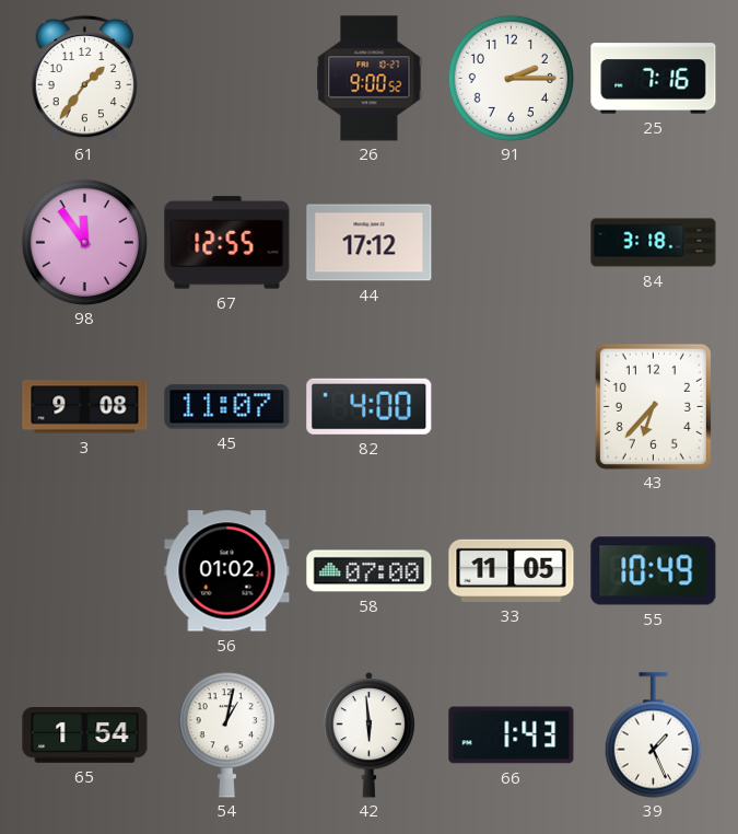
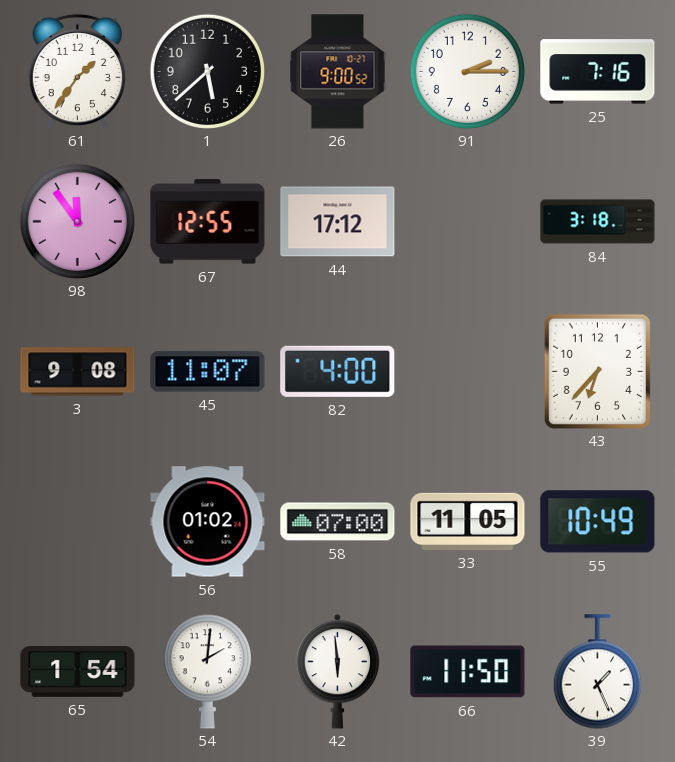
1: none -> 5:38 (207, 71)
54: 1:02 -> 2:01 (207, 672)
66: 1:43 -> 11:50 (468, 672)
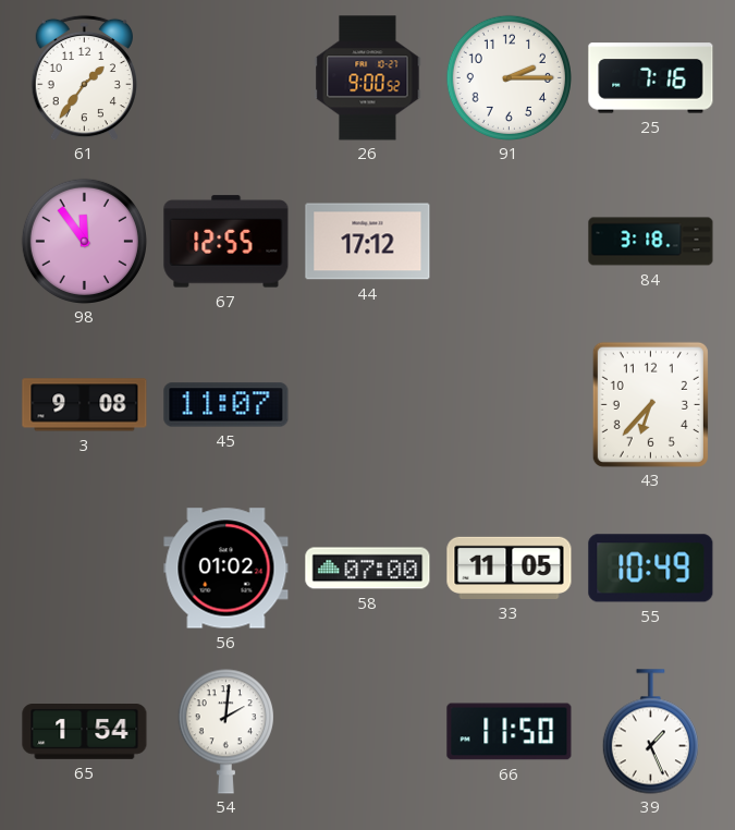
1: 5:38 -> none (207, 71)
82: 4:00 -> none (338, 371)
42: 5:59 -> none (338, 671)
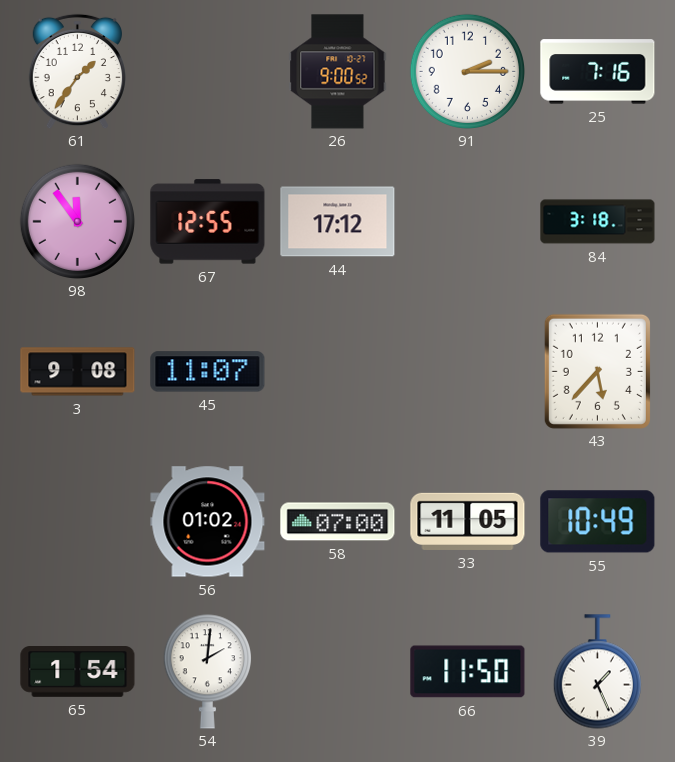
43: 6:37 -> 5:37 (597, 371)
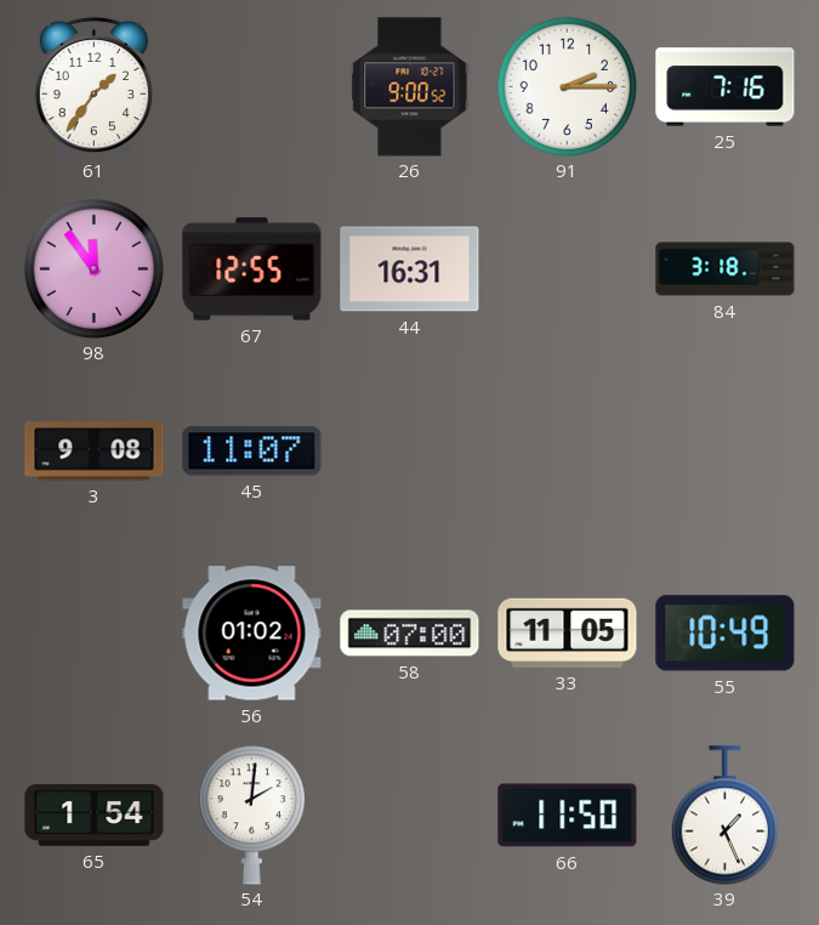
44: 17:12 -> 16:31 (410, 269)
43: 5:37 -> none (597, 371)
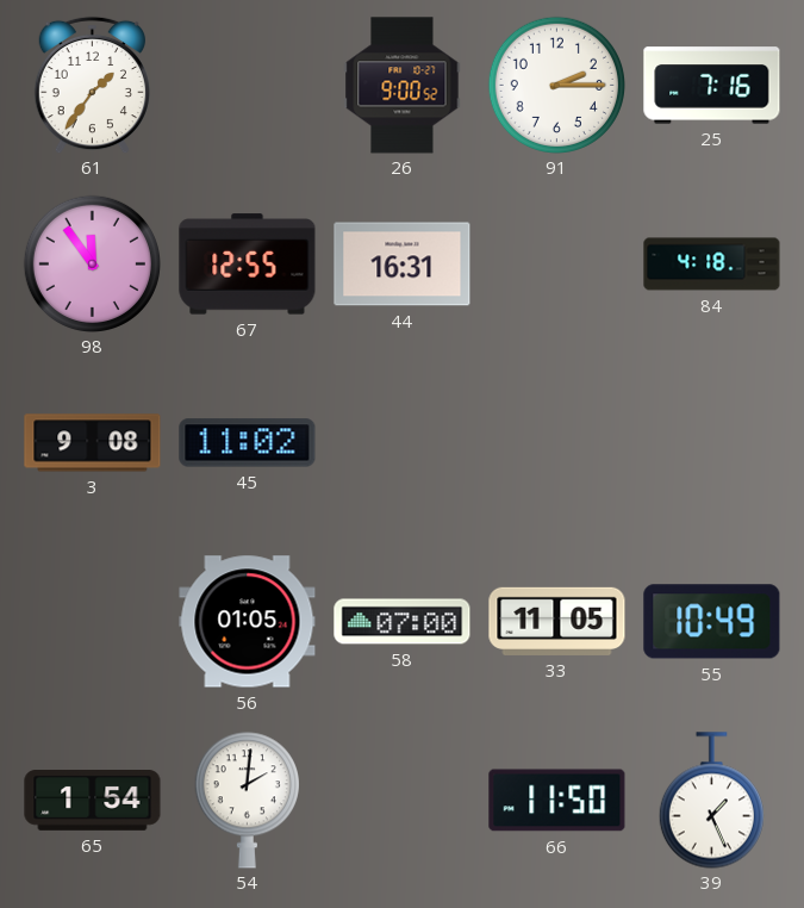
84: 3:18 -> 4:18 (712, 265)
45: 11:07 -> 11:02 (248, 443)
56: 01:02 -> 01:05 (248, 622)
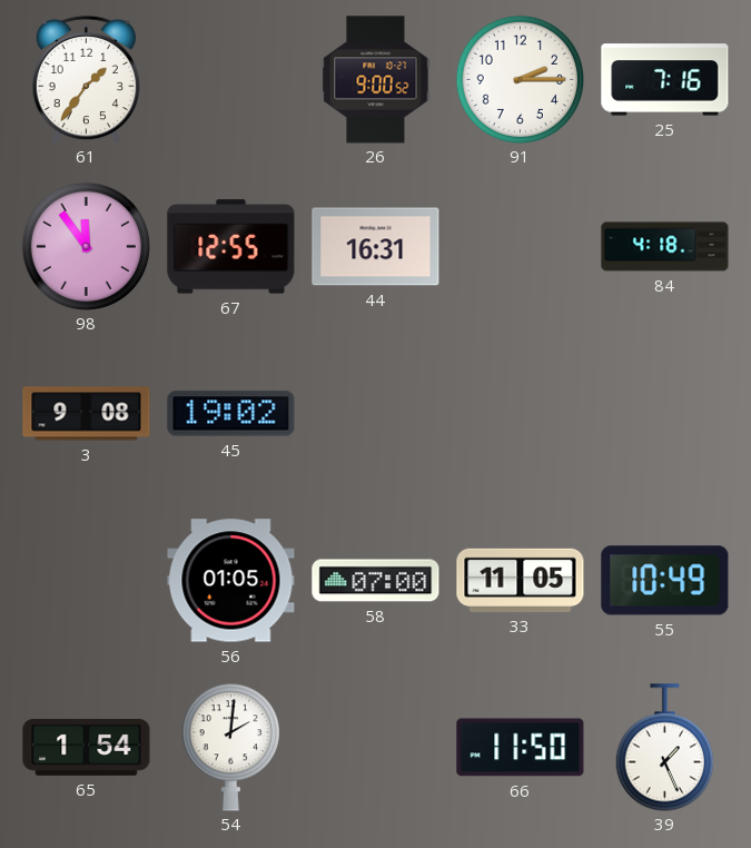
45: 11:02 -> 19:02 (231, 414)
